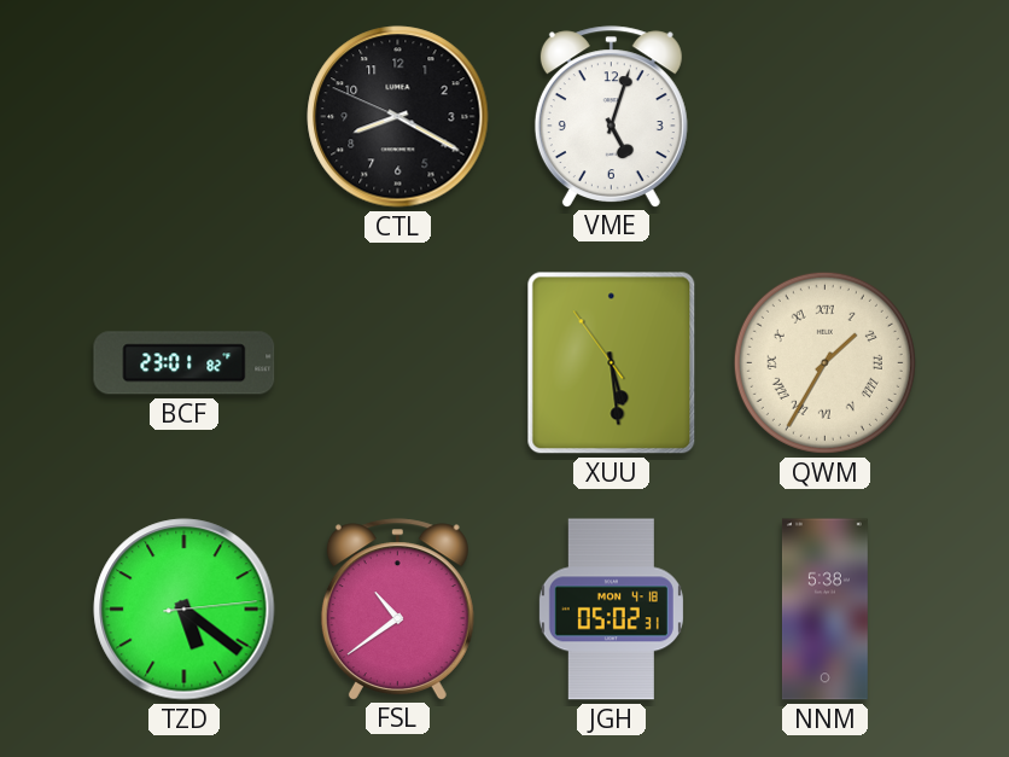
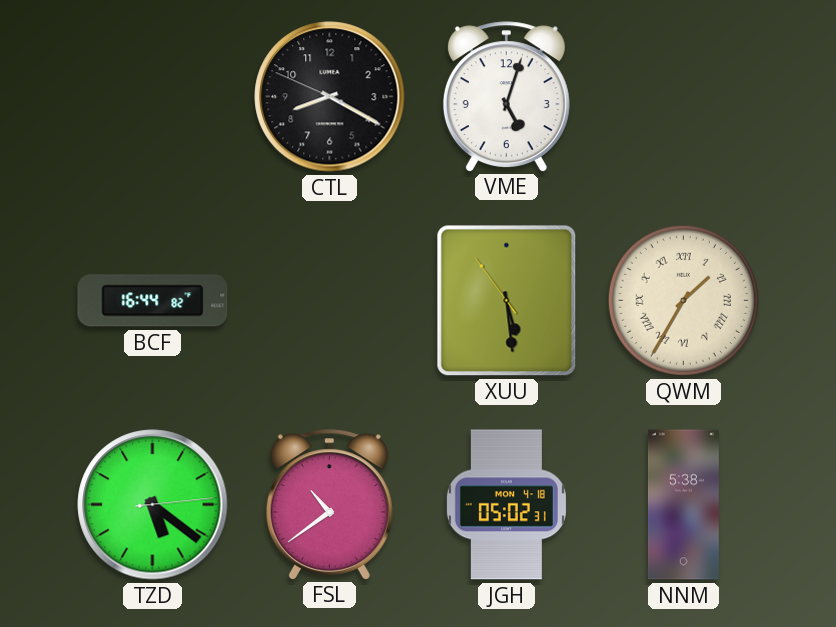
BCF: 23:01 -> 16:44 (153, 301)
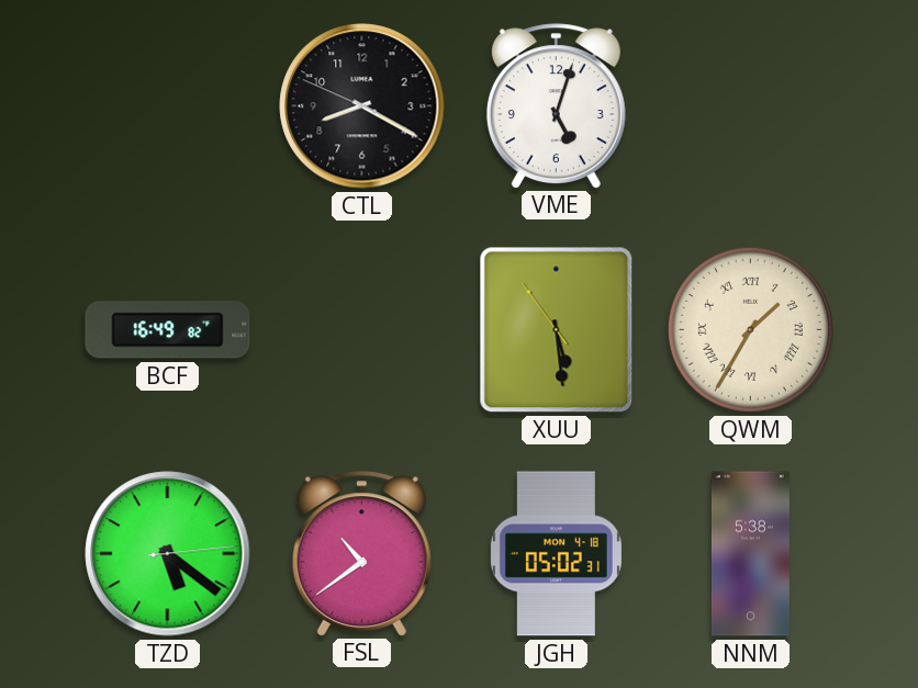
BCF: 16:44 -> 16:49 (168, 330)
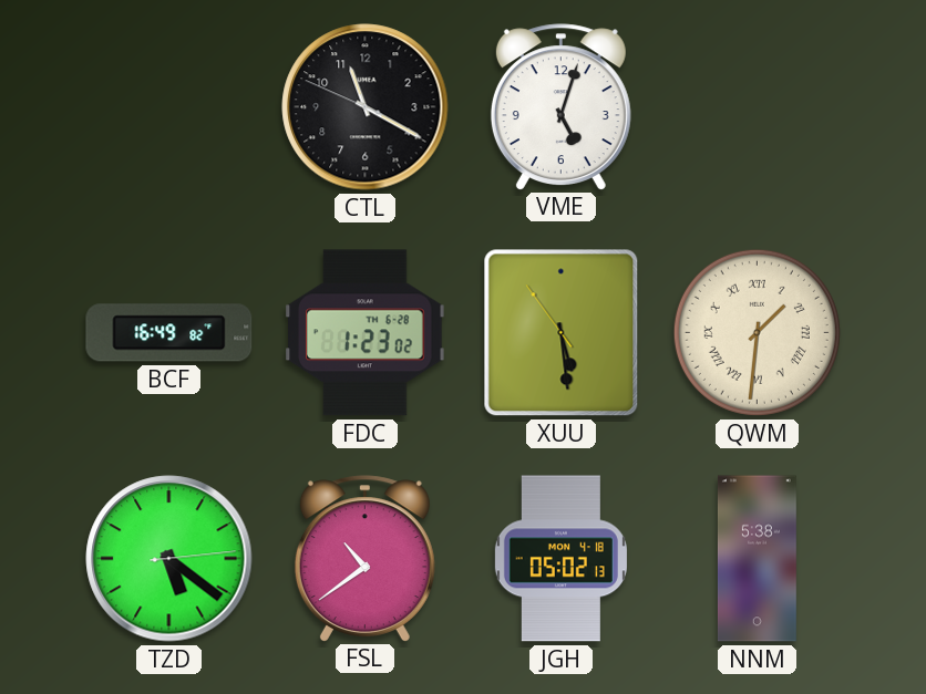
CTL: 8:19 -> 11:19 (366, 107)
FDC: none -> 1:23 (366, 333)
QWM: 1:35 -> 1:31 (757, 332)
JGH: 05:02:31 -> 05:02:13 (560, 559)
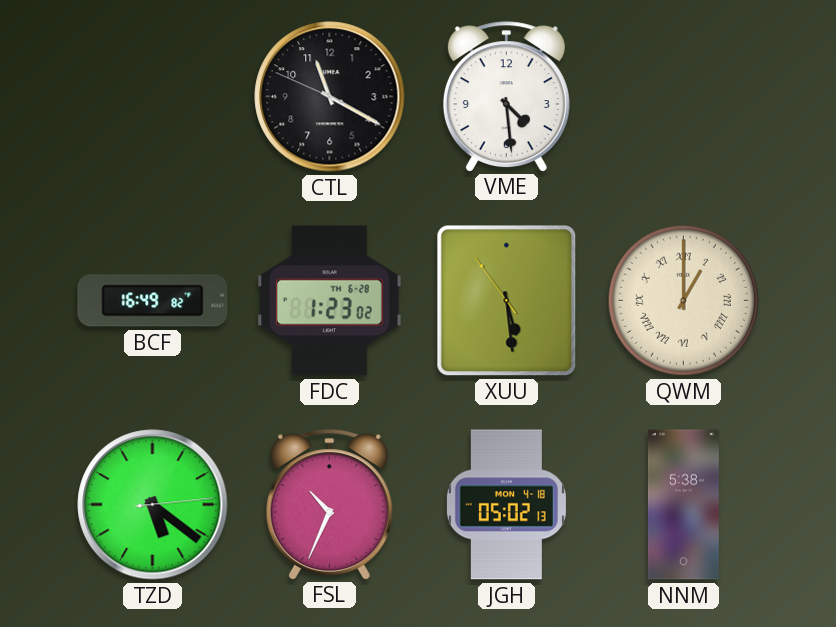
VME: 5:03 -> 4:29 (506, 96)
QWM: 1:31 -> 1:00 (683, 300)
FSL: 10:39 -> 10:34 (329, 504)
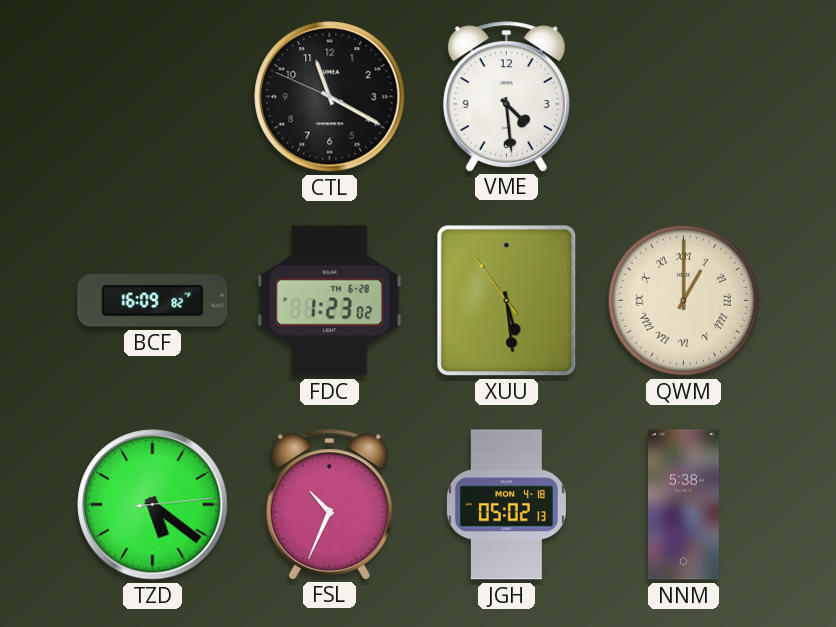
BCF: 16:49 -> 16:09 (153, 301)
